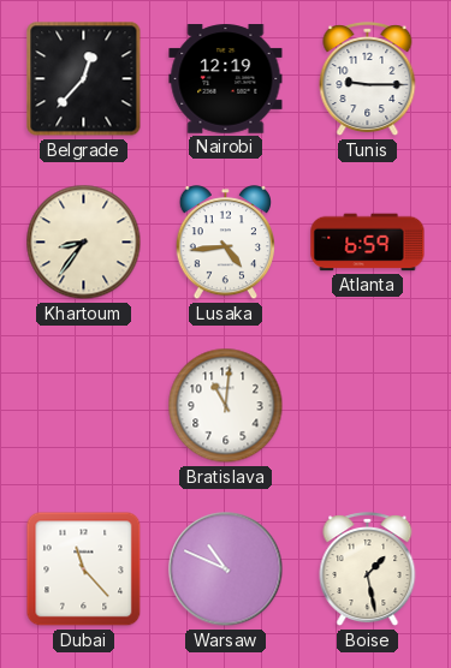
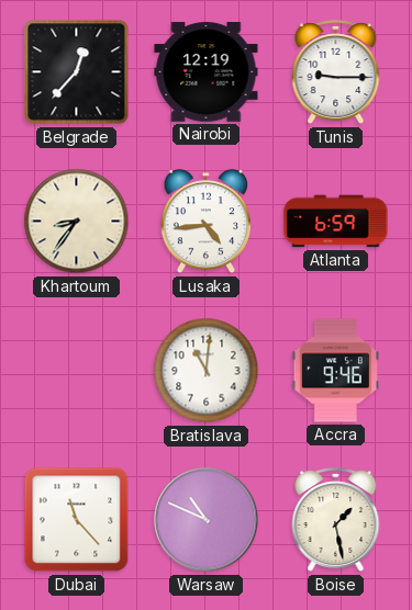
Accra: none -> 9:46 (335, 371)
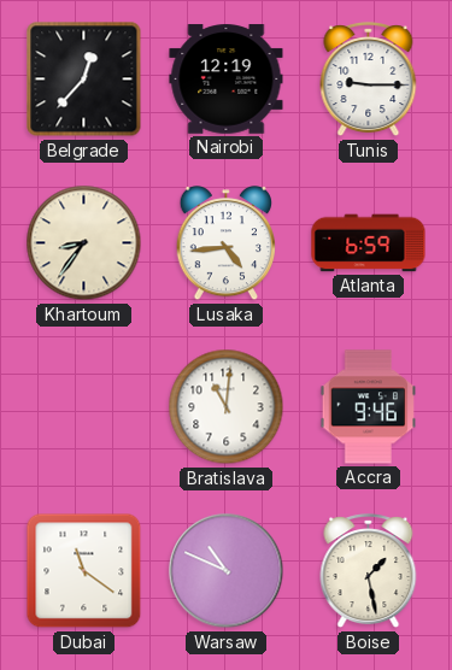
Dubai: 11:23 -> 11:21 (84, 571)
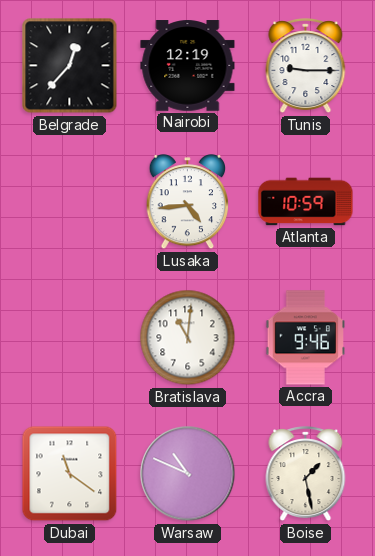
Khartoum: 8:36 -> none (84, 243)
Atlanta: 6:59 -> 10:59 (306, 202)
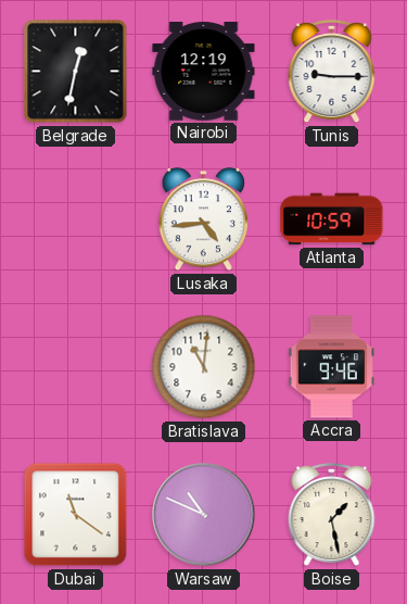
Belgrade: 12:37 -> 12:32 (76, 72)
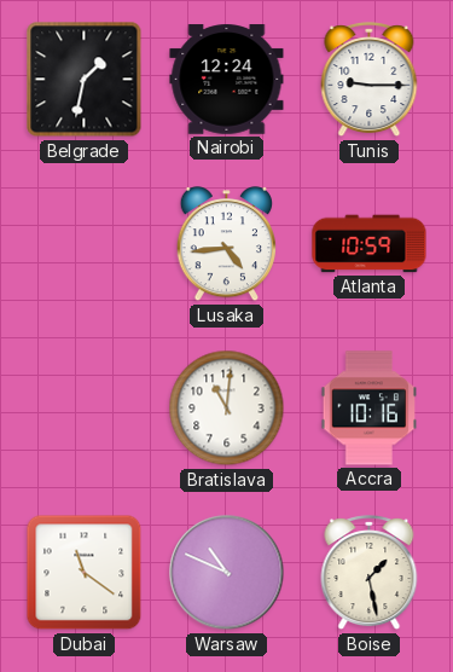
Belgrade: 12:32 -> 1:32 (85, 80)
Nairobi: 12:19 -> 12:24 (227, 80)
Accra: 9:46 -> 10:16 (368, 409)
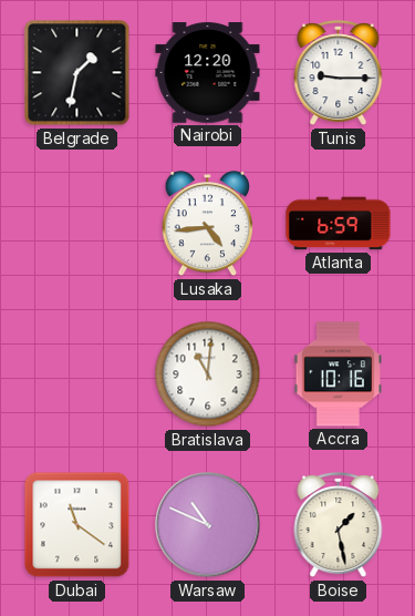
Nairobi: 12:24 -> 12:20 (208, 73)
Atlanta: 10:59 -> 6:59 (339, 224)
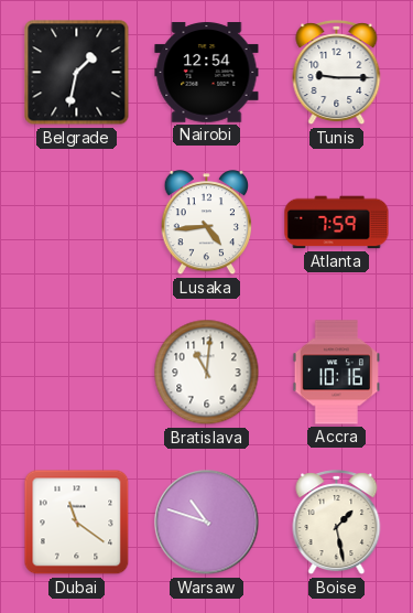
Nairobi: 12:20 -> 12:54 (207, 73)
Atlanta: 6:59 -> 7:59 (337, 223)
Warsaw: 10:49 -> 10:48 (207, 523)
